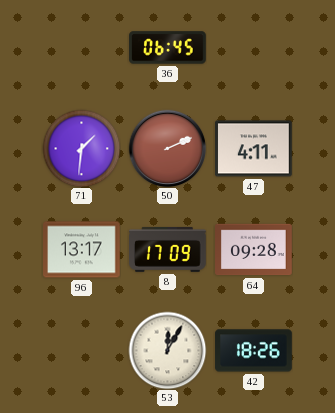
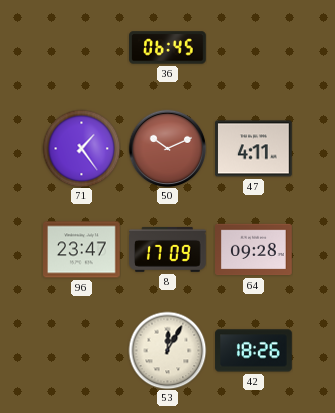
71: 1:31 -> 1:24 (81, 148)
50: 2:11 -> 10:11 (167, 148)
96: 13:17 -> 23:47 (82, 250)
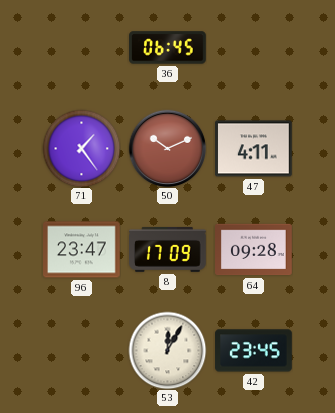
42: 18:26 -> 23:45 (254, 351)
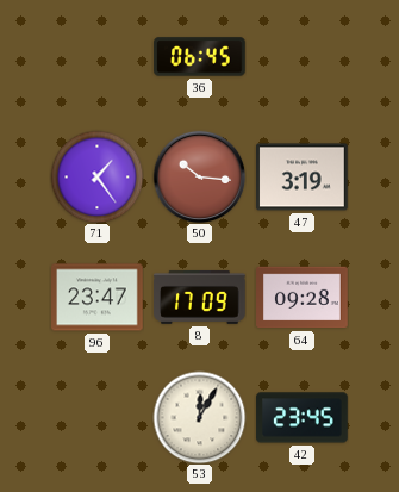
50: 10:11 -> 10:16 (199, 176)
47: 4:11 -> 3:19 (303, 178)
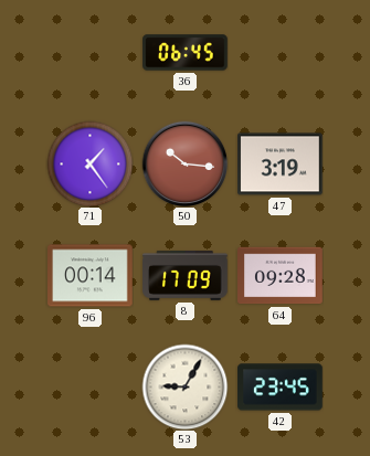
96: 23:47 -> 00:14 (91, 276)
53: 12:05 -> 9:05 (184, 386)
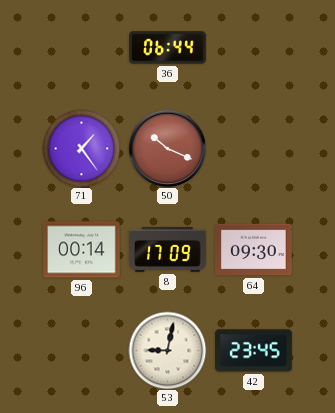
36: 06:45 -> 06:44 (168, 48)
50: 10:16 -> 10:19 (167, 148)
47: 3:19 -> none (281, 165)
64: 09:28 -> 09:30 (254, 250)
53: 9:05 -> 9:02 (167, 350)
